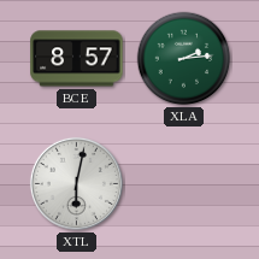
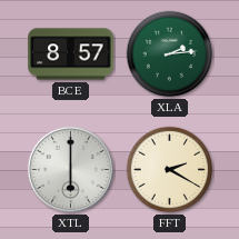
XTL: 6:02 -> 6:00 (70, 169)
FFT: none -> 2:20 (170, 170)
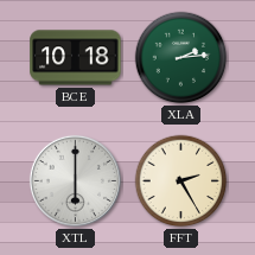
BCE: 8:57 -> 10:18 (76, 58)
FFT: 2:20 -> 2:25 (181, 181)
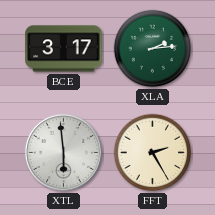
BCE: 10:18 -> 3:17 (64, 49)
XTL: 6:00 -> 5:59 (63, 152)
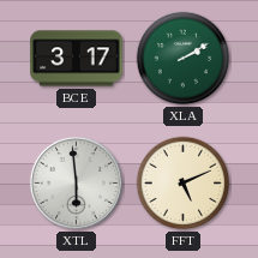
XLA: 2:14 -> 2:10 (184, 59)
FFT: 2:25 -> 5:11 (184, 184)
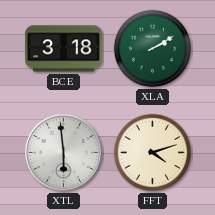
BCE: 3:17 -> 3:18 (64, 49)
FFT: 5:11 -> 4:12 (153, 153)
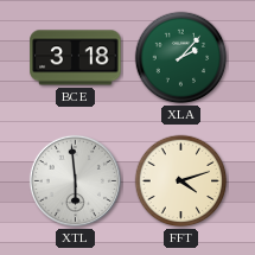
XLA: 2:10 -> 2:07 (181, 58)
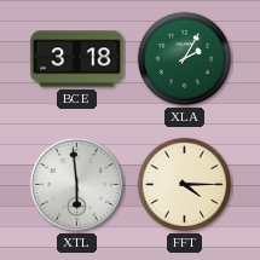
XLA: 2:07 -> 2:05 (185, 59)
FFT: 4:12 -> 4:15 (185, 185)
